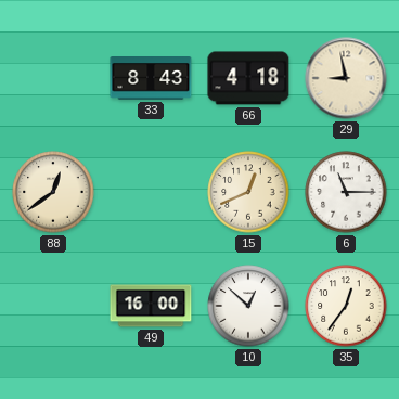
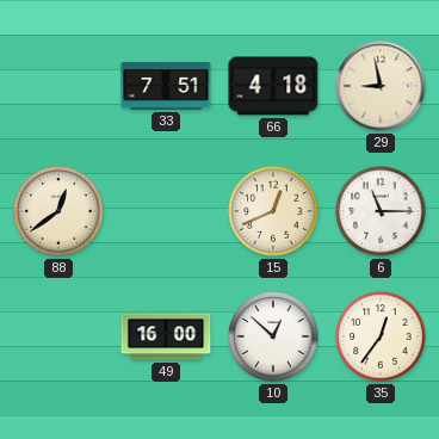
33: 8:43 -> 7:51 (166, 87)
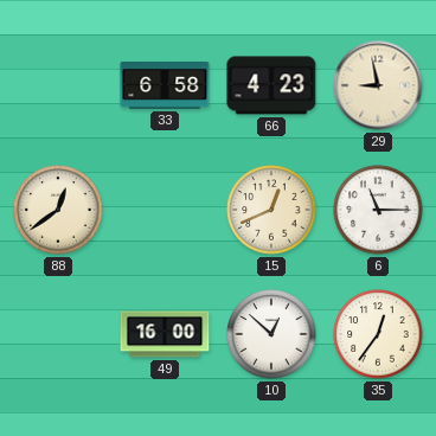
33: 7:51 -> 6:58 (165, 86)
66: 4:18 -> 4:23 (271, 85)
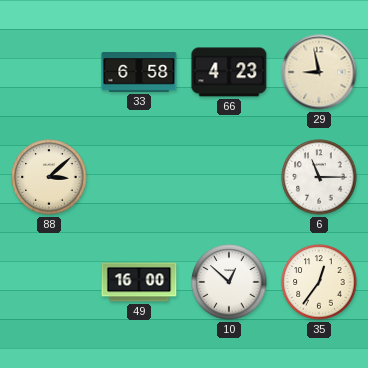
88: 12:39 -> 3:08 (49, 177)
15: 12:41 -> none (271, 210)
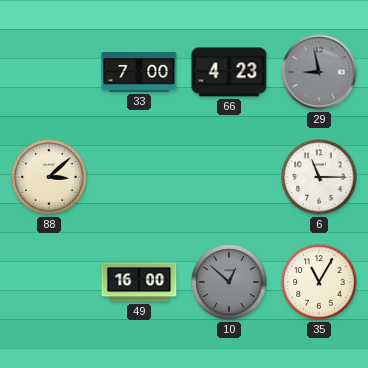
33: 6:58 -> 7:00 (139, 73)
29 dial: cream -> grey (319, 72)
10 dial: white -> grey (229, 282)
35: 12:36 -> 11:05 (319, 282)
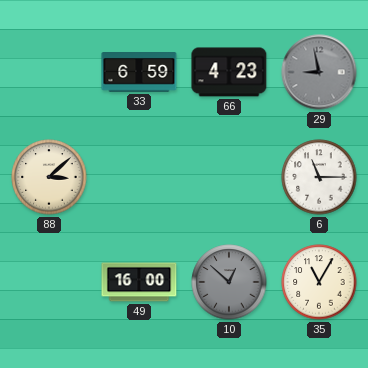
33: 7:00 -> 6:59 (139, 73)
